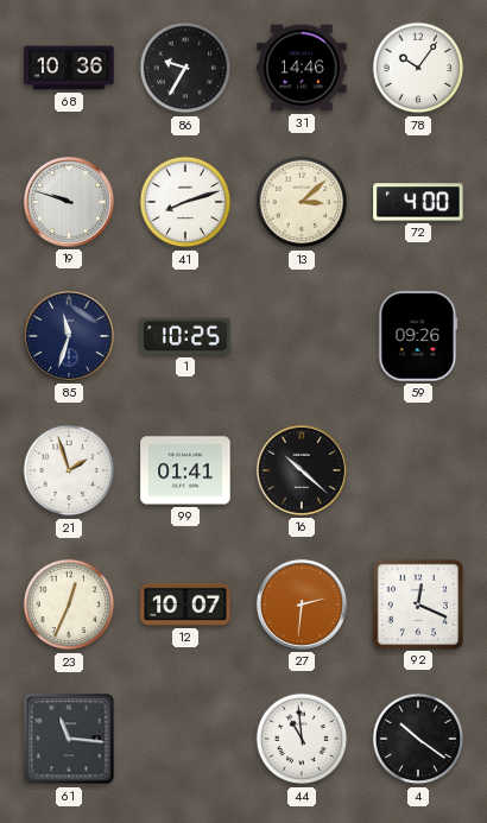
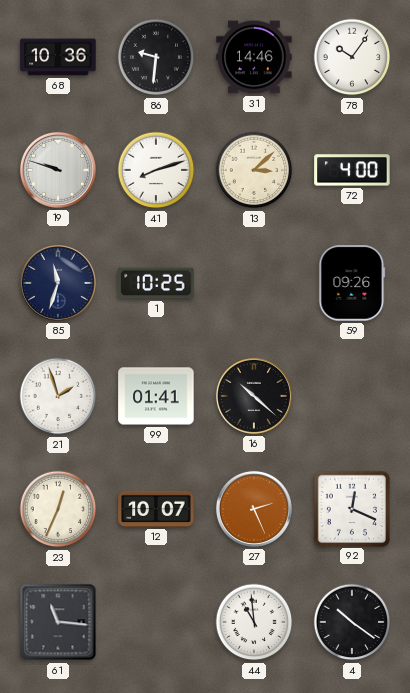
86: 9:35 -> 9:31 (156, 57)
27: 2:31 -> 2:26 (254, 509)
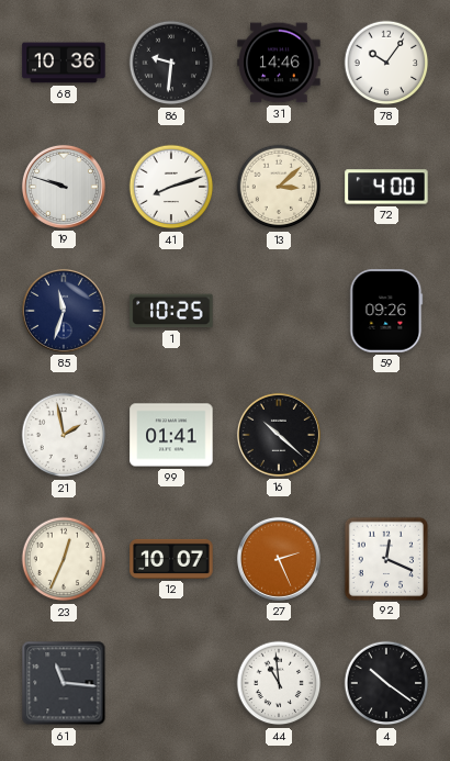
21: 1:57 -> 1:58 (64, 435)
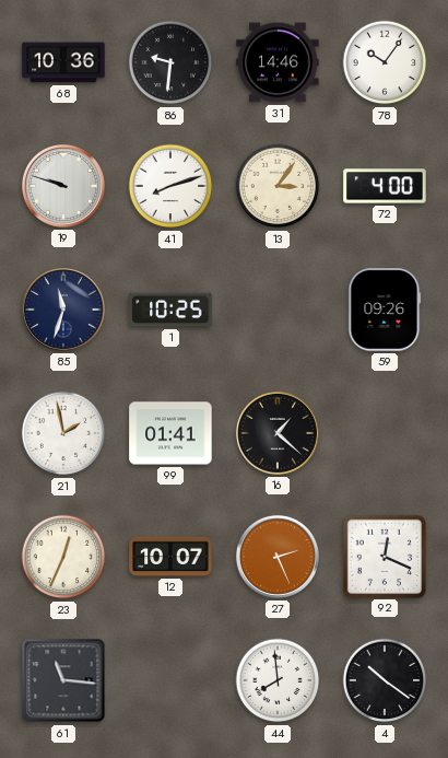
13: 3:08 -> 3:06 (278, 186)
16: 10:22 -> 1:22 (278, 433)
44: 10:59 -> 7:59 (278, 680)
